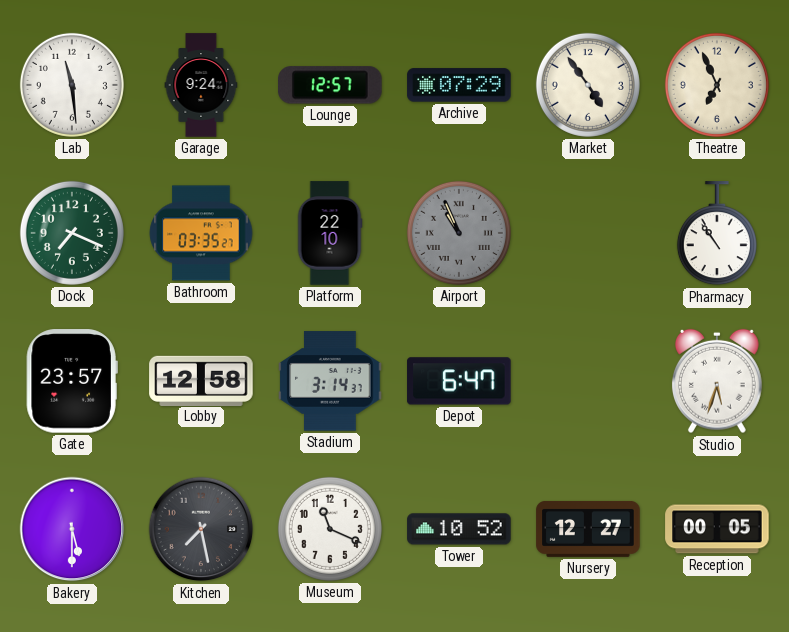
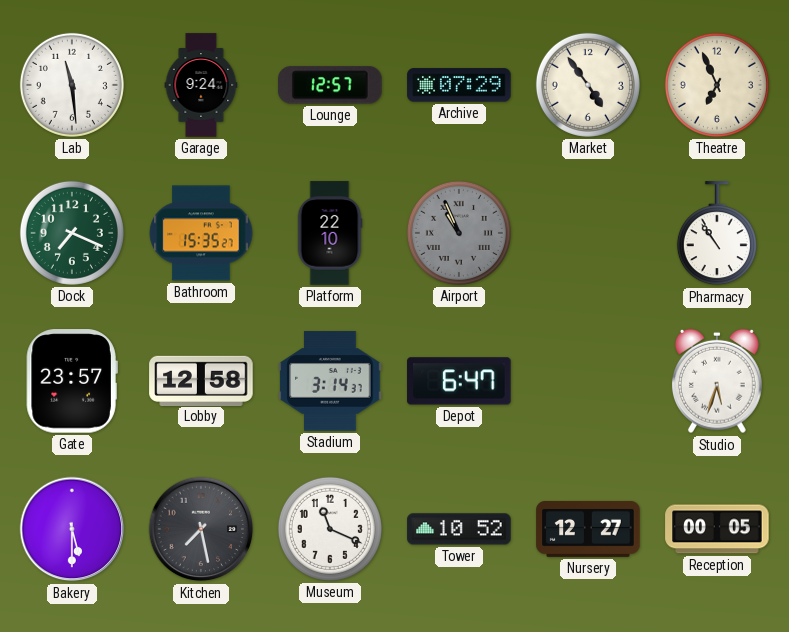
Bathroom: 03:35 -> 15:35 (201, 233)
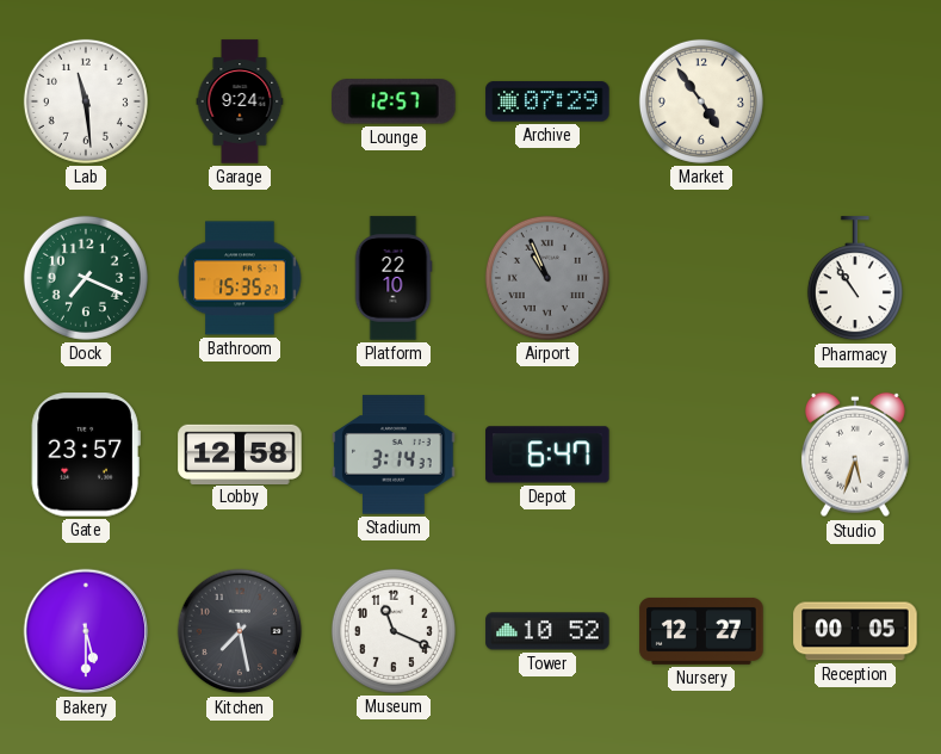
Theatre: 6:56 -> none (717, 85)
